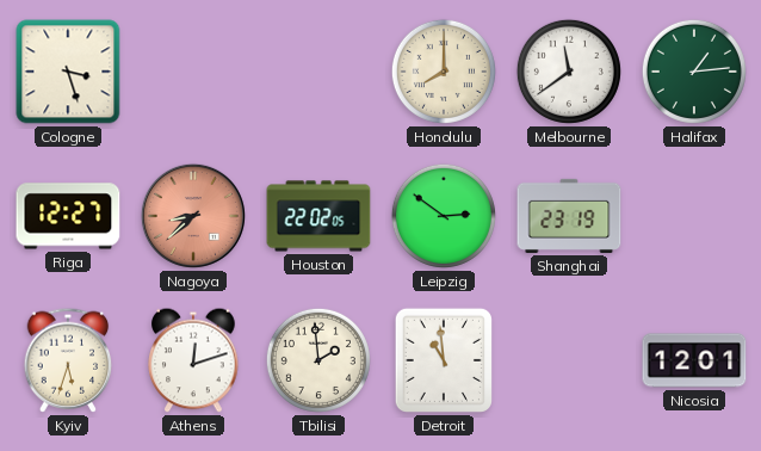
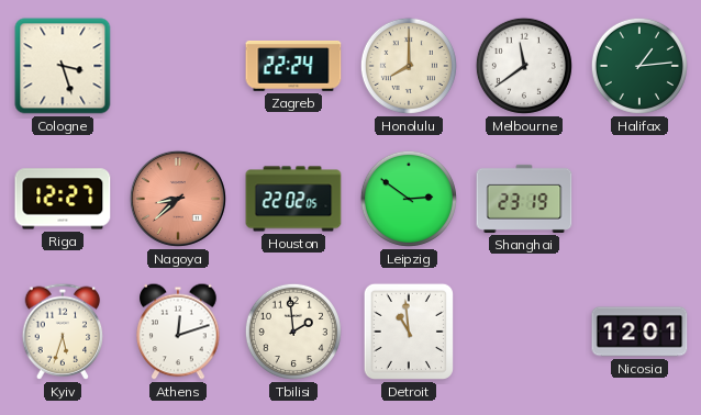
Zagreb: none -> 22:24 (293, 66)
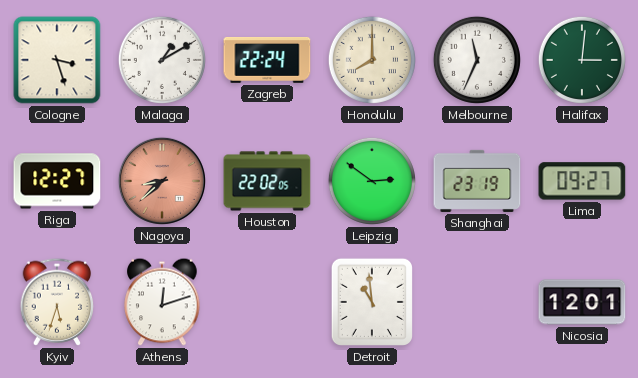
Malaga: none -> 1:10 (162, 60)
Melbourne: 11:39 -> 11:34 (477, 60)
Halifax: 1:14 -> 3:01 (582, 60)
Lima: none -> 09:27 (582, 181)
Tbilisi: 1:59 -> none (293, 332)
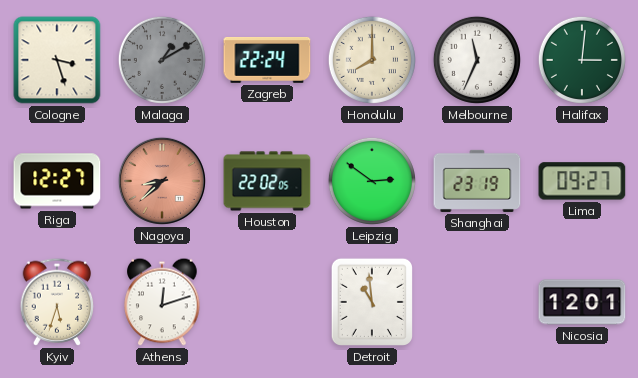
Malaga dial: white -> grey (162, 60)
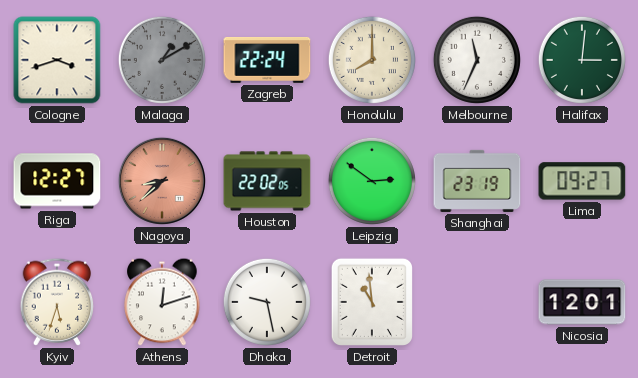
Cologne: 3:27 -> 3:42 (57, 60)
Dhaka: none -> 9:28 (267, 302)
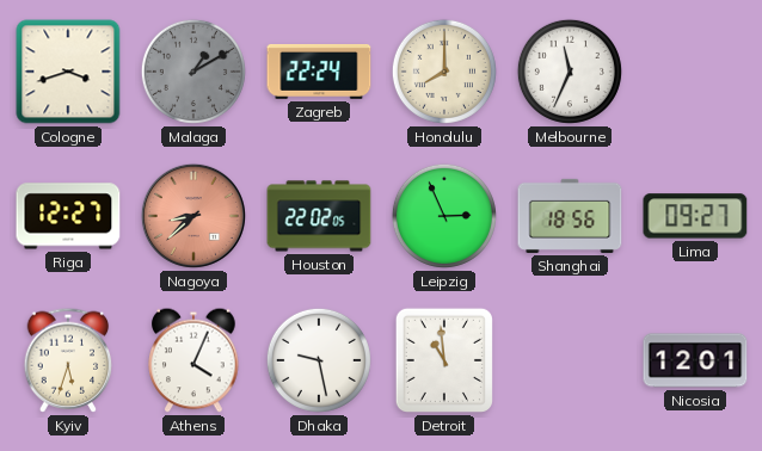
Halifax: 3:01 -> none (582, 60)
Leipzig: 2:51 -> 2:56 (444, 216)
Shanghai: 23:19 -> 18:56 (570, 216)
Athens: 12:12 -> 4:04 (193, 360)
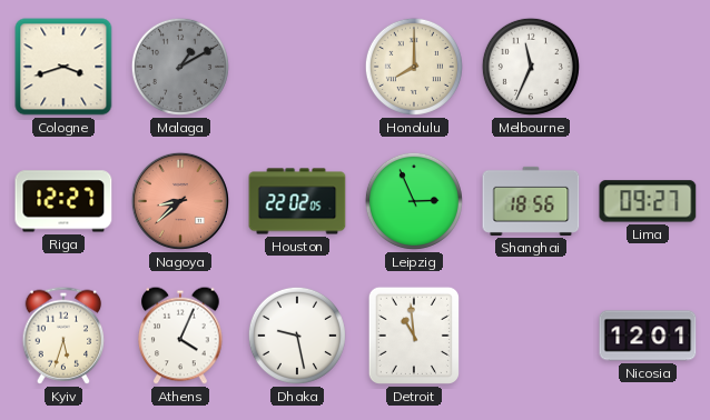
Zagreb: 22:24 -> none (319, 72)
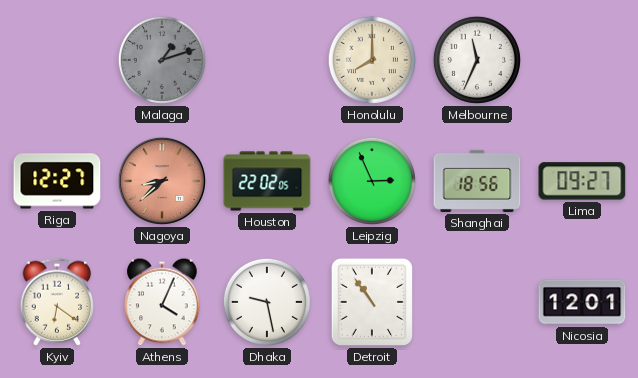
Cologne: 3:42 -> none (63, 67)
Malaga: 1:10 -> 1:12 (162, 60)
Kyiv: 5:33 -> 6:21 (57, 302)
Detroit: 10:59 -> 10:54 (372, 302)
